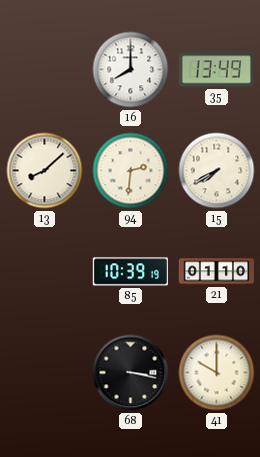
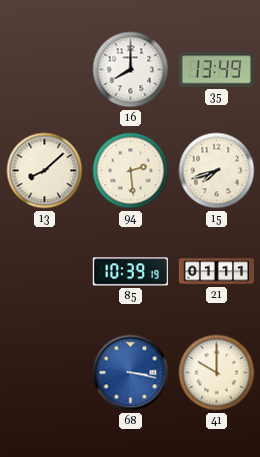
94: 2:31 -> 2:29 (131, 171)
15: 7:40 -> 7:42 (217, 171)
21: 01:10 -> 01:11 (217, 272)
68 dial: black -> blue (131, 373)
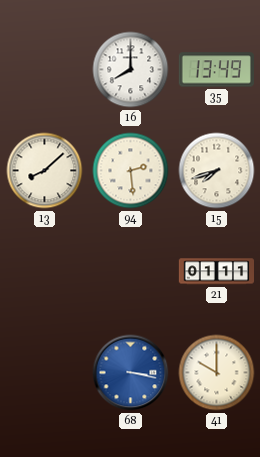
85: 10:39 -> none (130, 272)
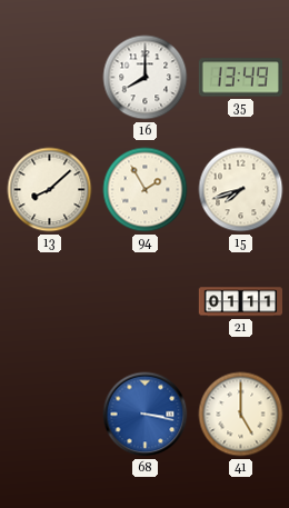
94: 2:29 -> 1:55 (146, 190)
41: 10:00 -> 5:00 (241, 415)
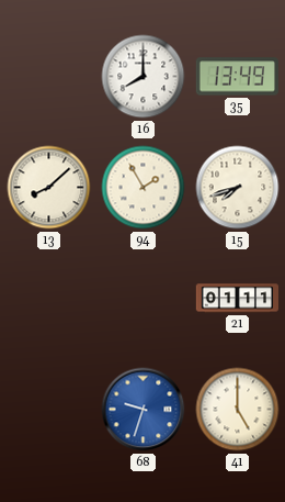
68: 3:17 -> 9:33 (144, 410)
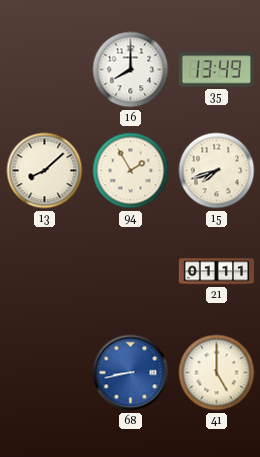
68: 9:33 -> 8:43 (131, 373)
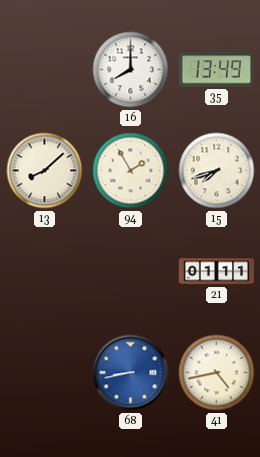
41: 5:00 -> 4:43 (217, 373)
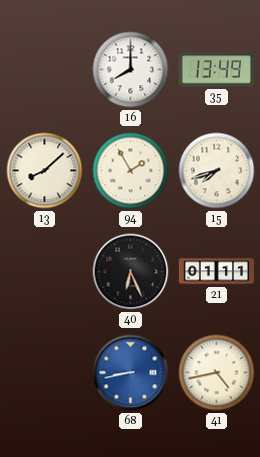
40: none -> 6:26 (131, 272)
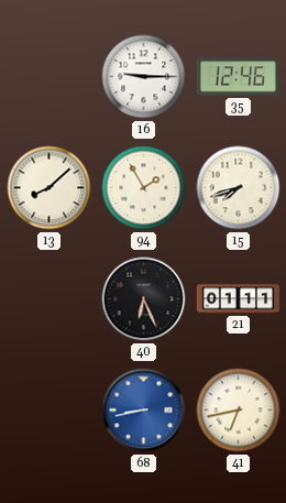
16: 8:00 -> 9:15 (144, 77)
35: 13:49 -> 12:46 (238, 77)
41: 4:43 -> 6:43 (239, 411)
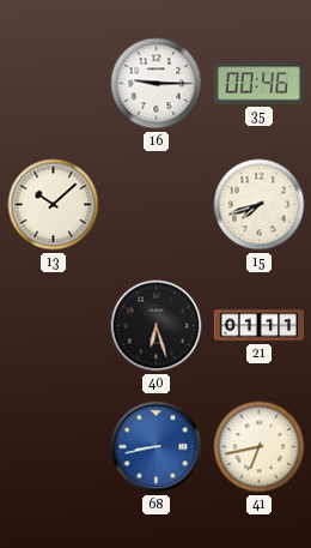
35: 12:46 -> 00:46 (258, 84)
13: 8:08 -> 10:08 (54, 205)
94: 1:55 -> none (144, 188)
40: 6:26 -> 6:27 (157, 326)
